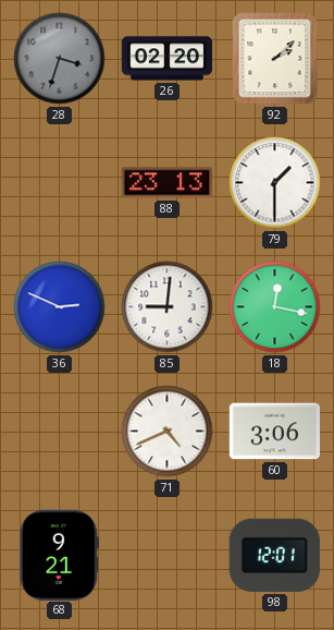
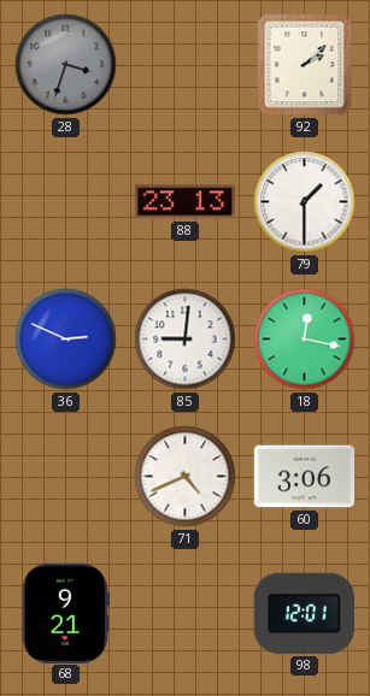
26: 02:20 -> none (168, 59)
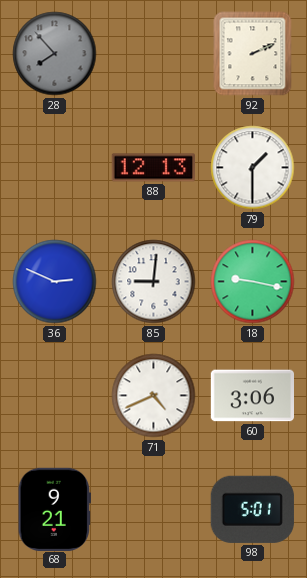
28: 3:33 -> 7:53 (55, 54)
92: 2:08 -> 2:11 (253, 54)
88: 23:13 -> 12:13 (153, 168)
18: 12:17 -> 9:17 (253, 282)
98: 12:01 -> 5:01 (252, 509)
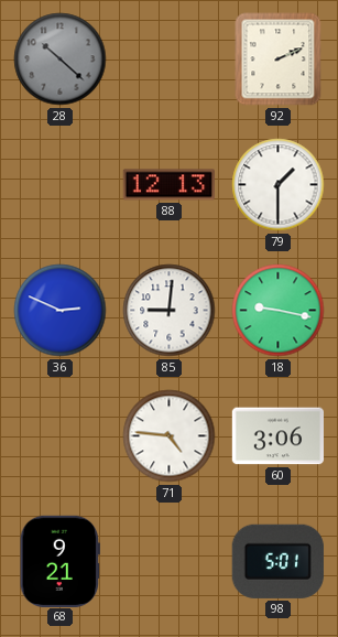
28: 7:53 -> 10:22 (61, 60)
71: 4:41 -> 4:46 (170, 436)
